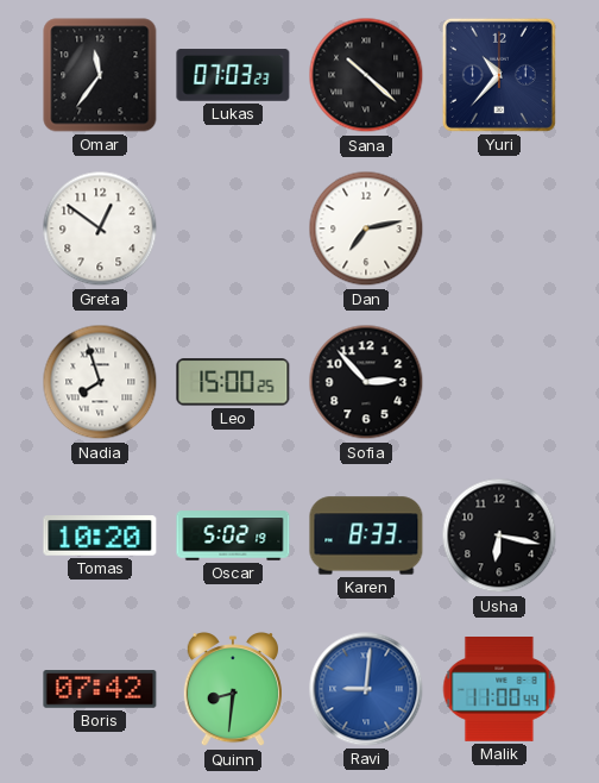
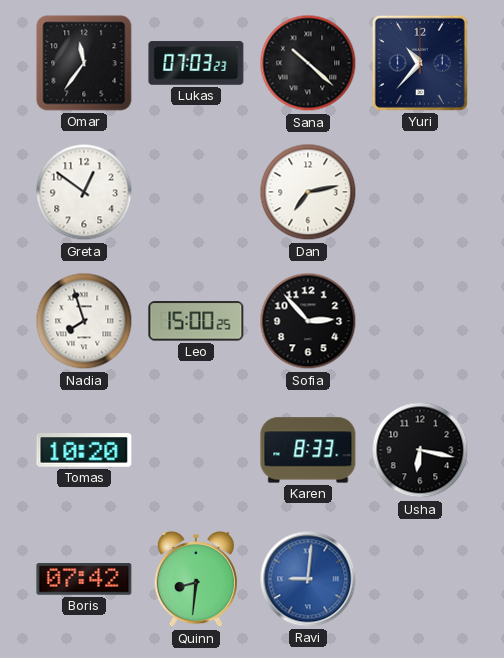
Oscar: 5:02 -> none (233, 535)
Malik: 11:00 -> none (499, 690)
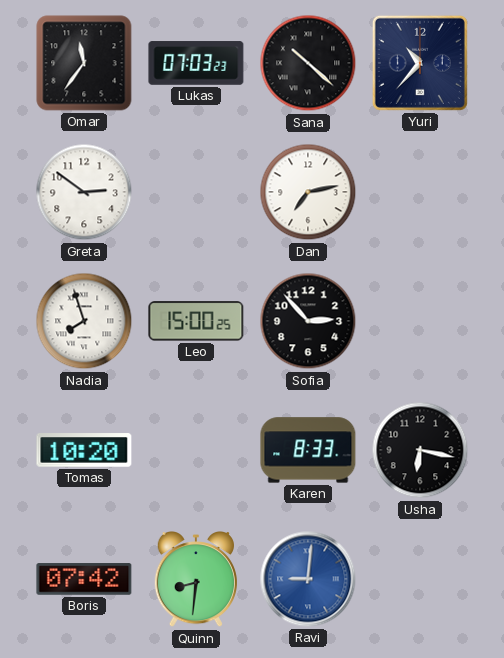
Greta: 12:51 -> 2:51 (84, 192)
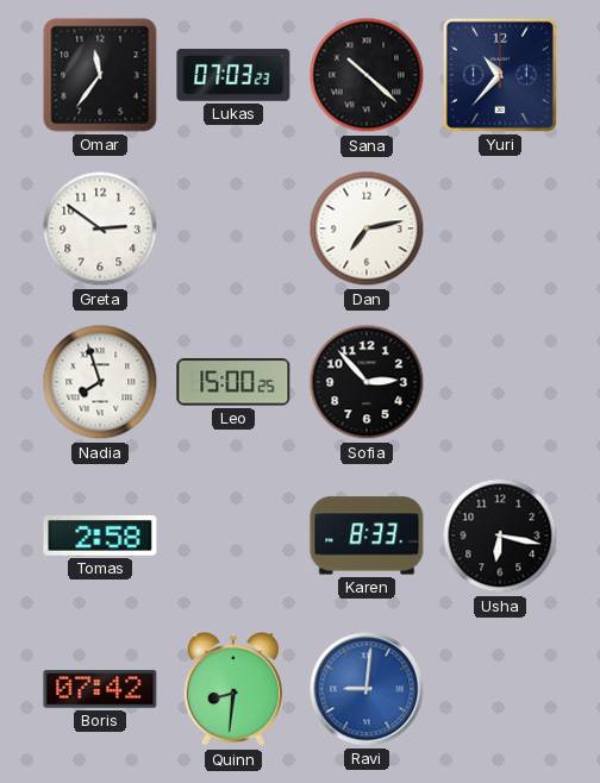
Tomas: 10:20 -> 2:58 (100, 535)
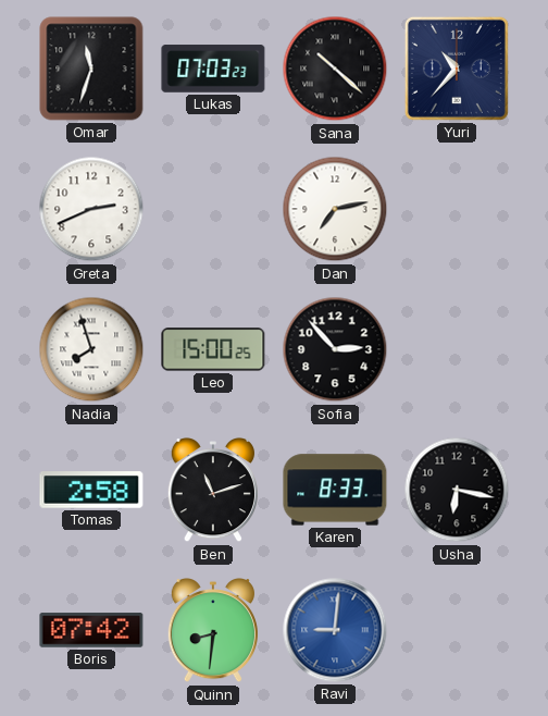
Omar: 11:36 -> 11:33 (91, 69)
Greta: 2:51 -> 2:41 (91, 209)
Ben: none -> 11:12 (213, 491)
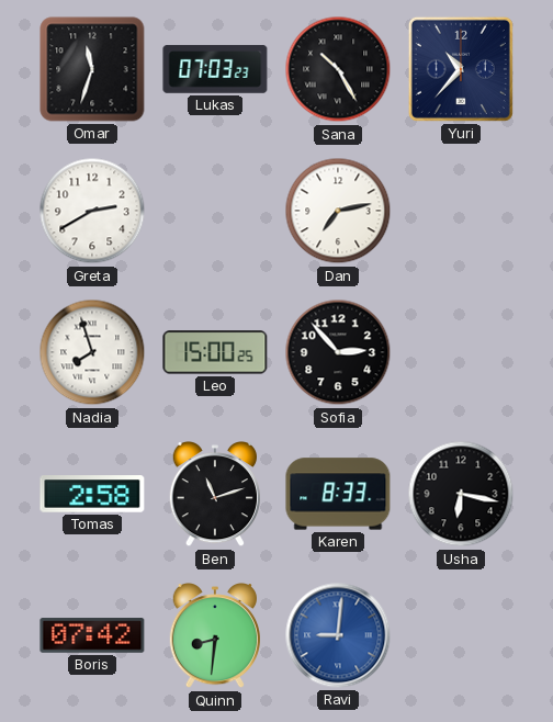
Sana: 10:22 -> 10:25 (338, 69)
Greta: 2:41 -> 2:40 (92, 211)
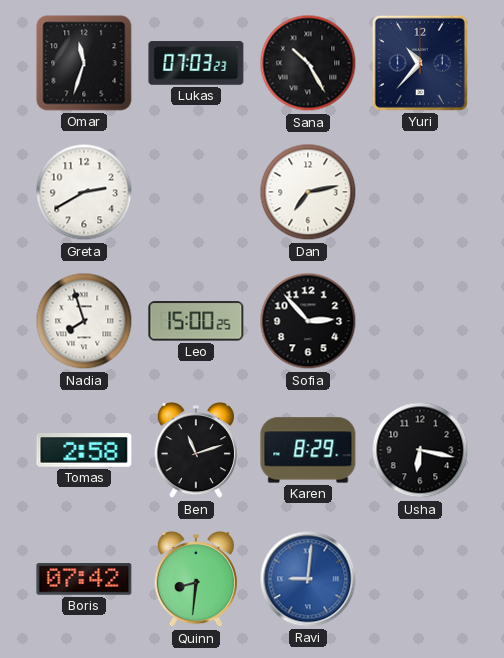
Karen: 8:33 -> 8:29 (308, 450)
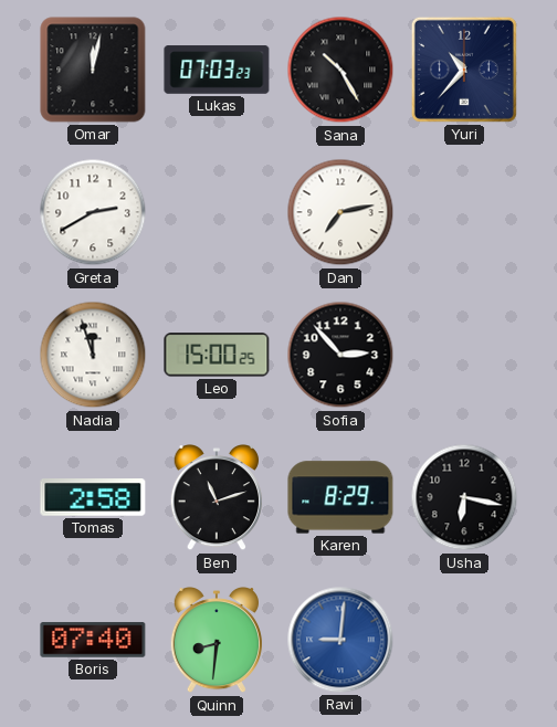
Omar: 11:33 -> 12:02 (93, 70)
Nadia: 7:57 -> 11:57 (93, 355)
Boris: 07:42 -> 07:40 (93, 640)
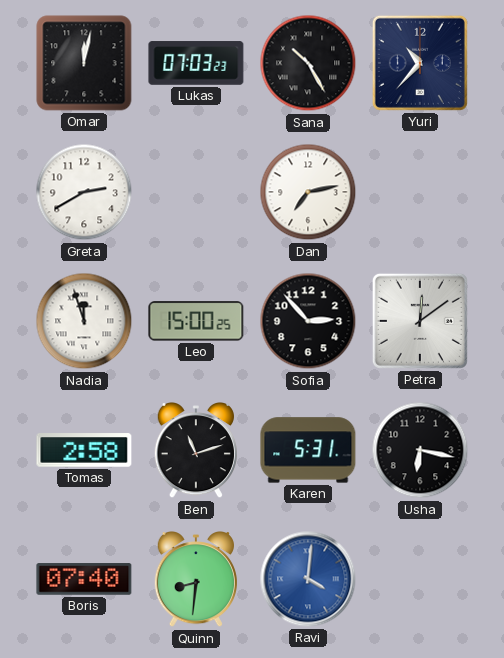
Petra: none -> 12:09 (420, 321)
Karen: 8:29 -> 5:31 (308, 450)
Ravi: 9:01 -> 4:01 (308, 579)
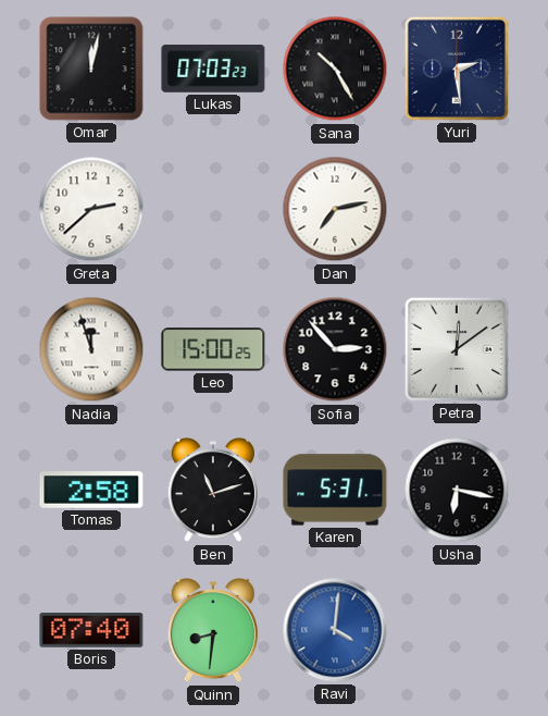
Yuri: 10:37 -> 2:29 (457, 69)
Greta: 2:40 -> 2:38 (91, 209)
